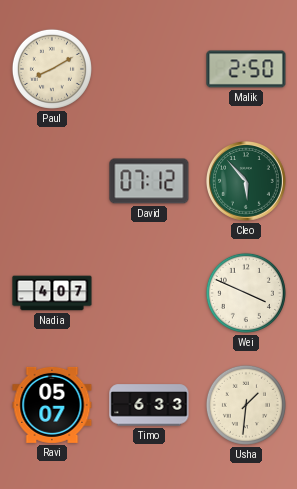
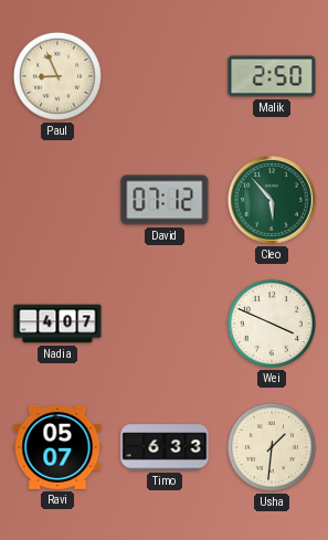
Paul: 8:10 -> 8:56 (57, 76)
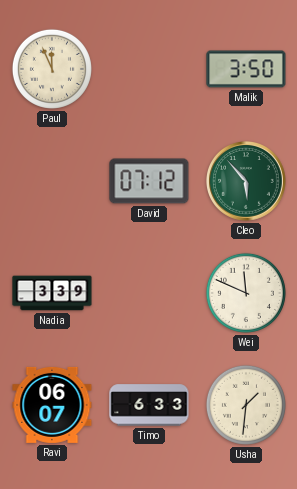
Paul: 8:56 -> 11:56 (52, 69)
Malik: 2:50 -> 3:50 (246, 69)
Nadia: 4:07 -> 3:39 (52, 293)
Wei: 3:49 -> 11:49 (246, 293)
Ravi: 05:07 -> 06:07 (52, 405)
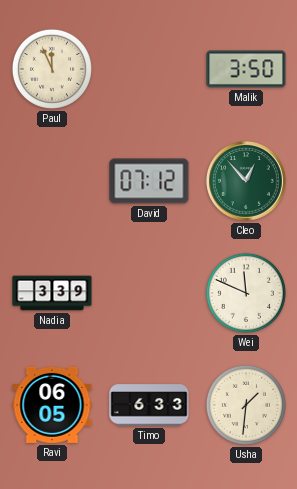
Cleo: 5:53 -> 12:53 (247, 182)
Ravi: 06:07 -> 06:05 (52, 405)
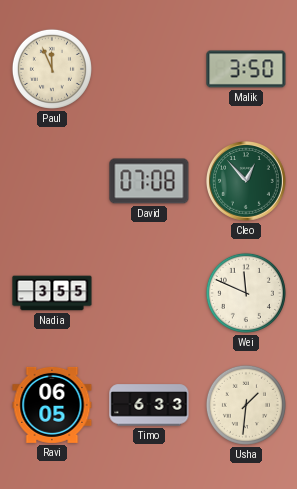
David: 07:12 -> 07:08 (149, 181)
Nadia: 3:39 -> 3:55 (52, 293)
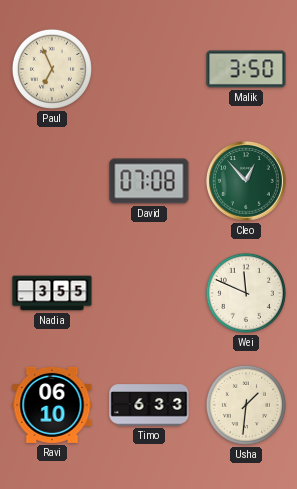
Paul: 11:56 -> 6:56 (52, 69)
Ravi: 06:05 -> 06:10 (52, 405)
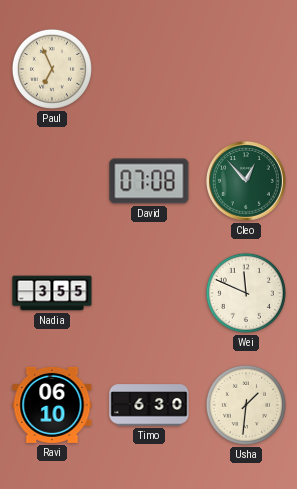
Malik: 3:50 -> none (246, 69)
Timo: 6:33 -> 6:30 (149, 405)
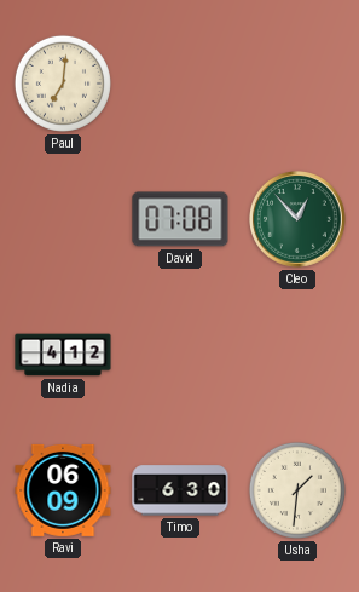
Paul: 6:56 -> 7:01 (63, 84)
Nadia: 3:55 -> 4:12 (63, 355)
Wei: 11:49 -> none (246, 293)
Ravi: 06:10 -> 06:09 (63, 490)
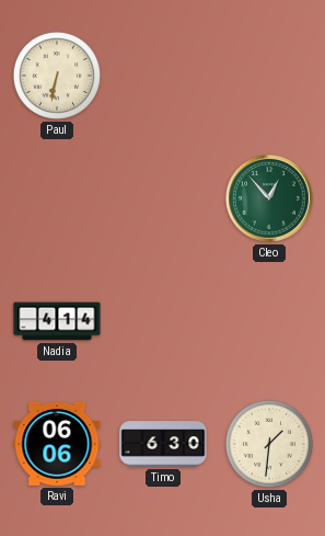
Paul: 7:01 -> 6:32 (57, 76)
David: 07:08 -> none (180, 219)
Nadia: 4:12 -> 4:14 (57, 321)
Ravi: 06:09 -> 06:06 (57, 444)
